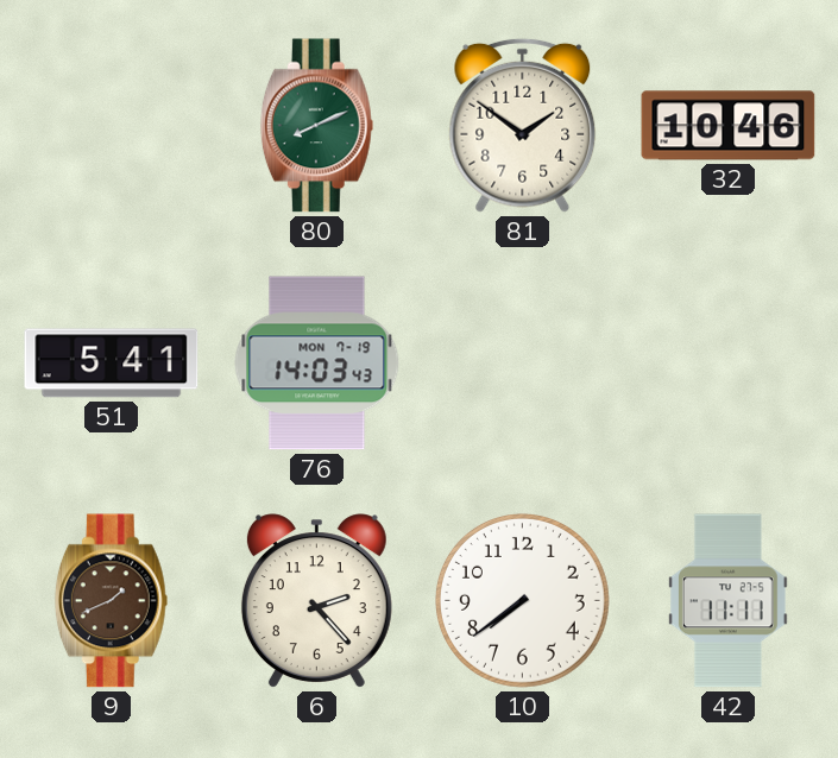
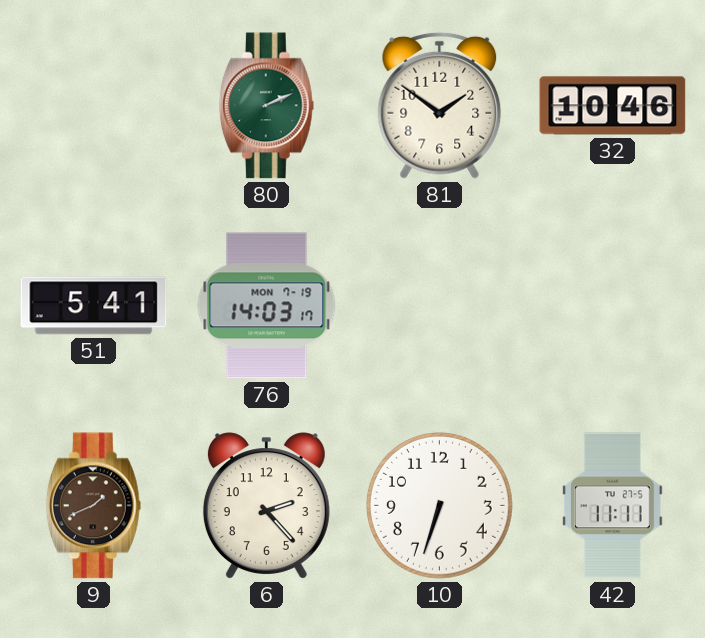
80: 8:11 -> 2:11 (266, 106)
76: 14:03:43 -> 14:03:17 (267, 306)
10: 7:39 -> 6:33 (440, 506)
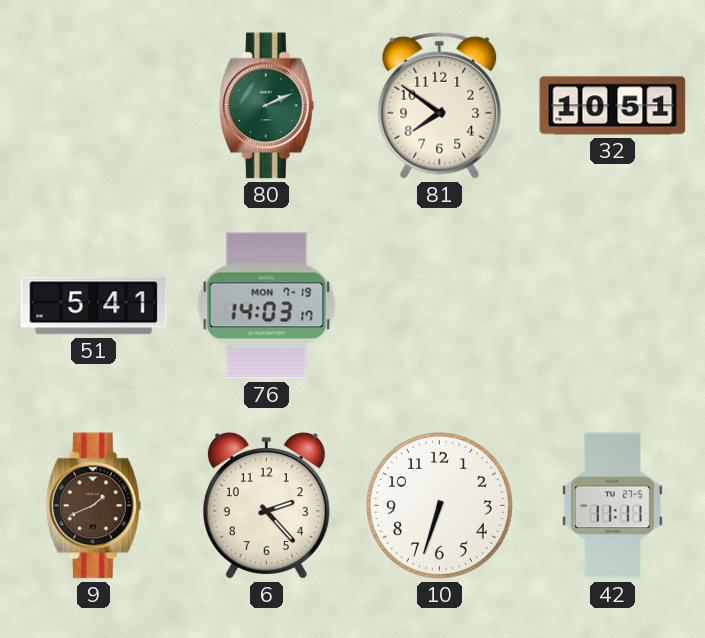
81: 1:51 -> 7:51 (440, 105)
32: 10:46 -> 10:51 (613, 106)
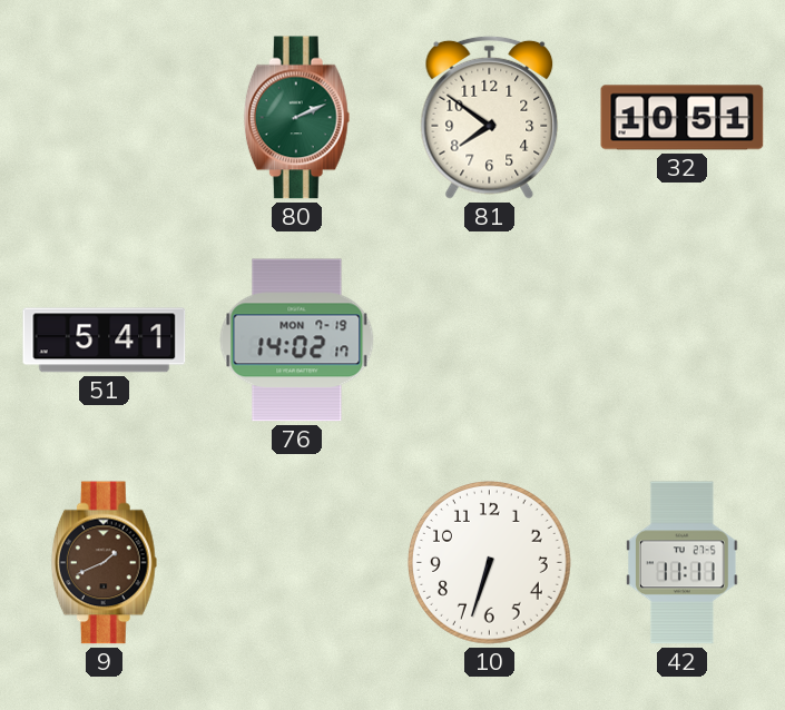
76: 14:03 -> 14:02 (297, 341)
6: 2:23 -> none (266, 506)
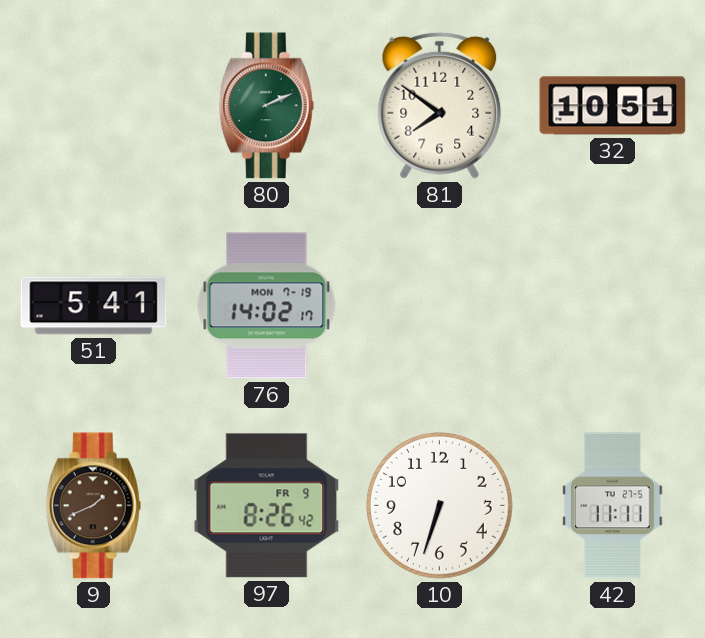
97: none -> 8:26 (267, 506)
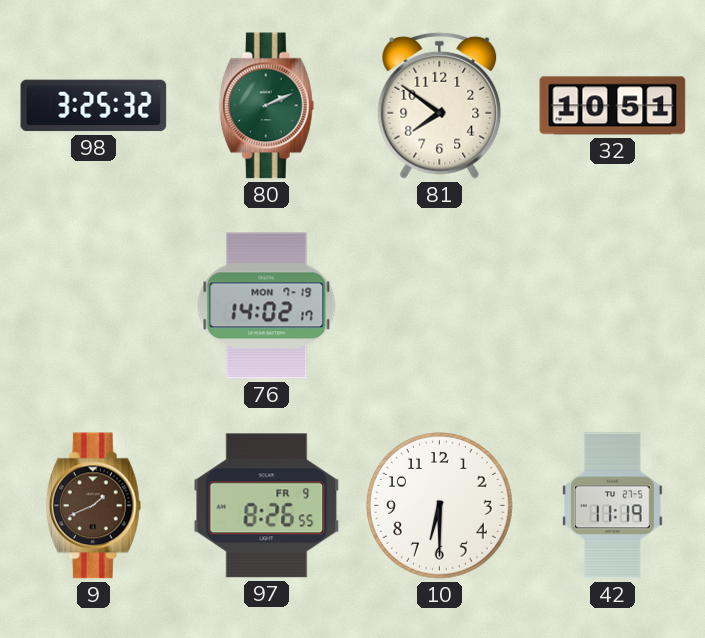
98: none -> 3:25 (94, 106)
51: 5:41 -> none (94, 306)
97: 8:26:42 -> 8:26:55 (267, 506)
10: 6:33 -> 6:30 (440, 506)
42: 11:11 -> 11:19 (613, 506)
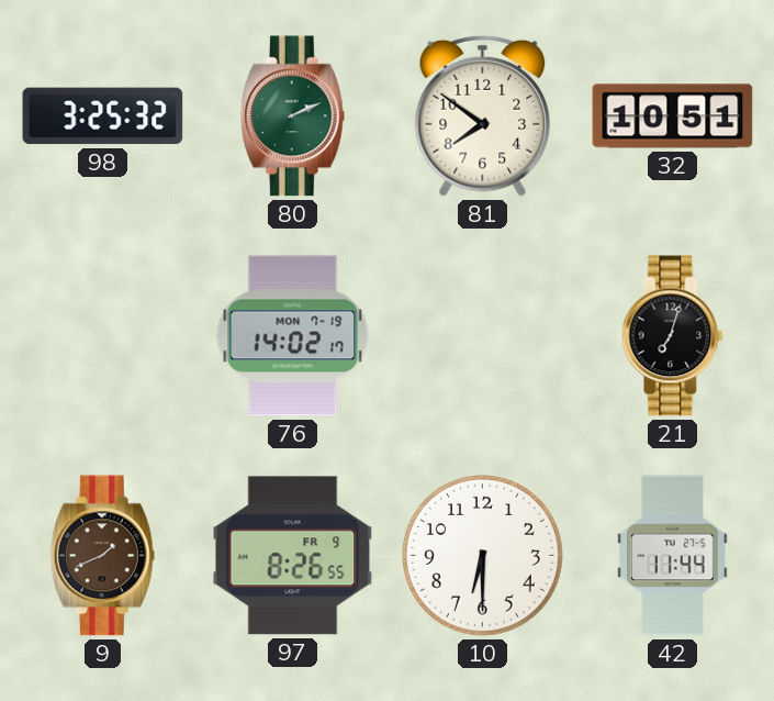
21: none -> 7:03 (673, 336)
42: 11:19 -> 11:44 (673, 556)
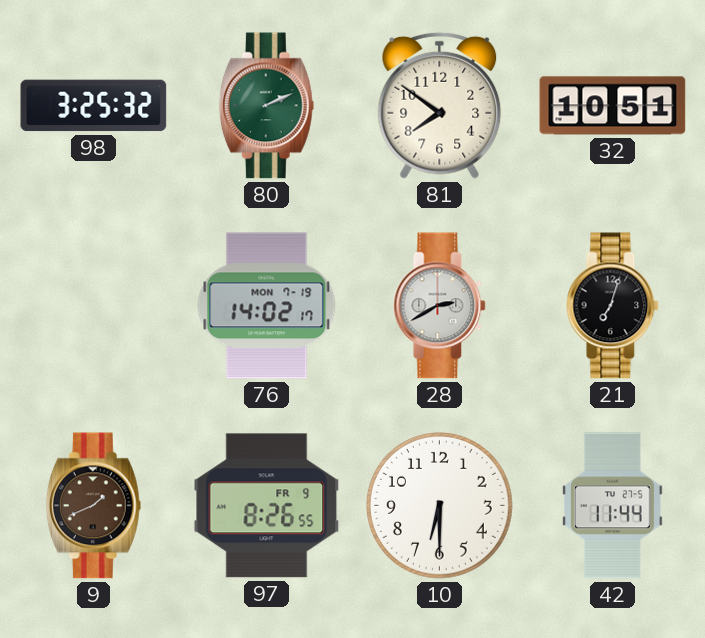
28: none -> 2:40 (440, 306)
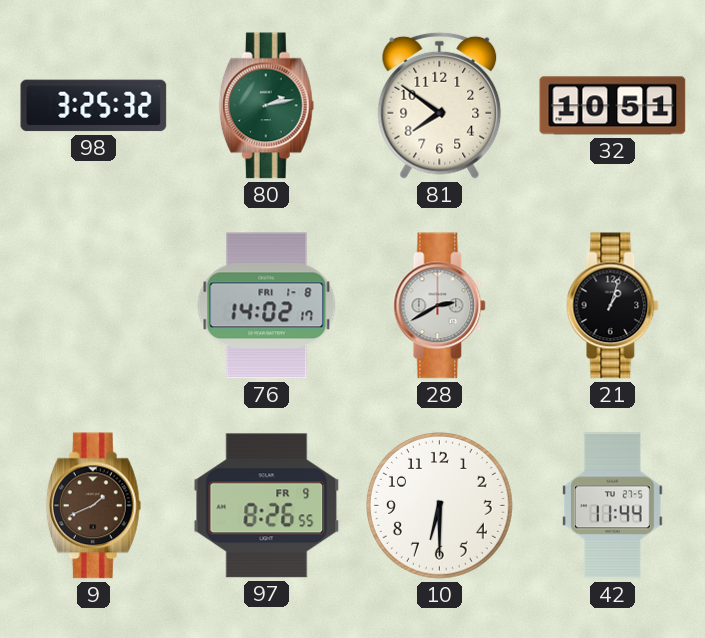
80: 2:11 -> 2:13 (266, 106)
76 date: MON 7-19 -> FRI 1-8 (267, 306)
21: 7:03 -> 1:03 (613, 306)
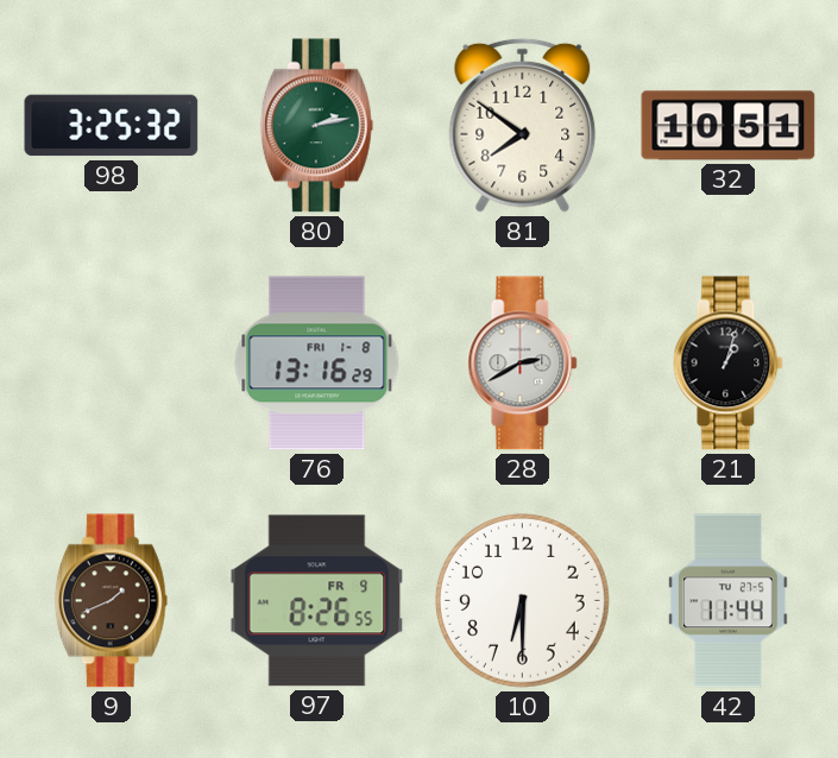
76: 14:02 -> 13:16 (317, 364)
